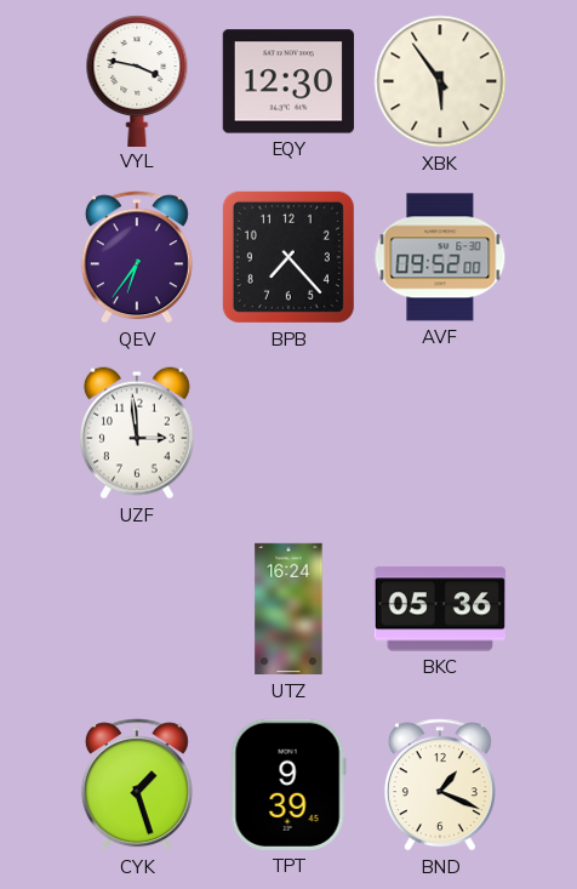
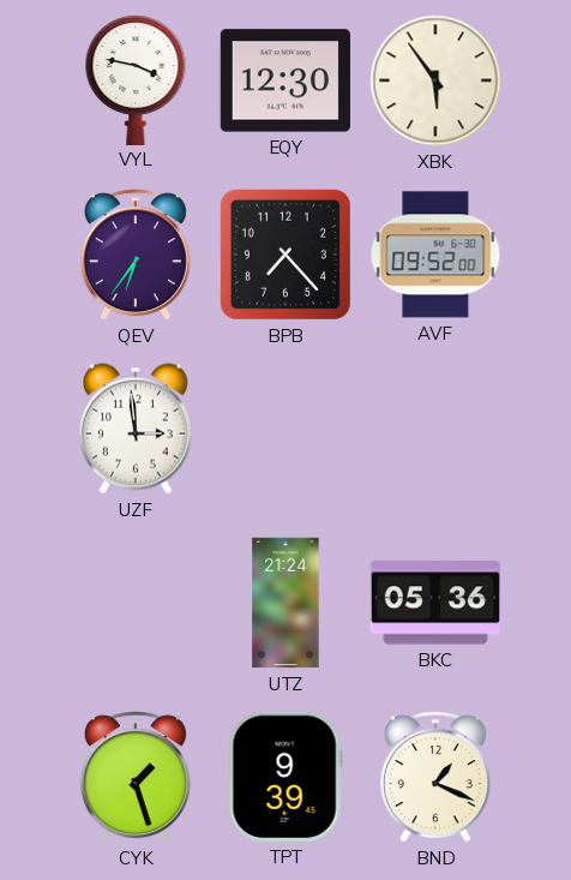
UTZ: 16:24 -> 21:24 (285, 603)
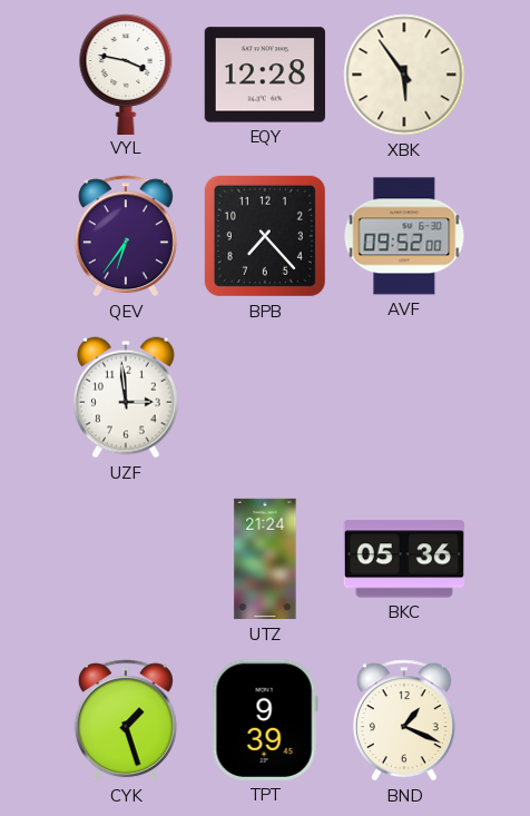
EQY: 12:30 -> 12:28 (265, 75)
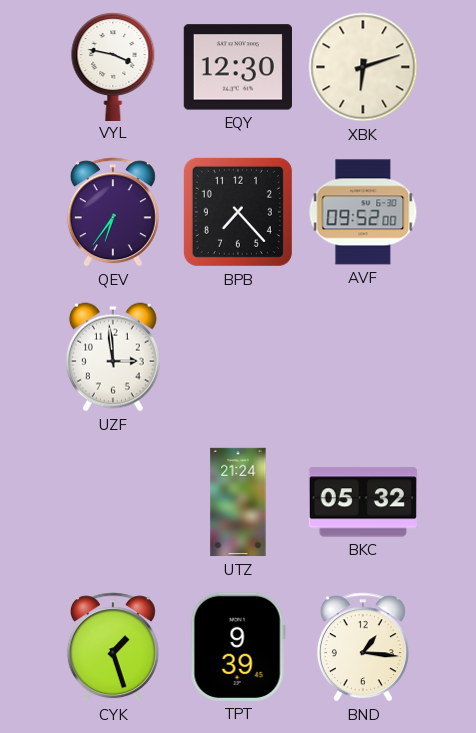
EQY: 12:28 -> 12:30 (238, 67)
XBK: 5:54 -> 6:12 (363, 67)
BKC: 05:36 -> 05:32 (363, 502)
BND: 1:19 -> 1:16 (363, 647)
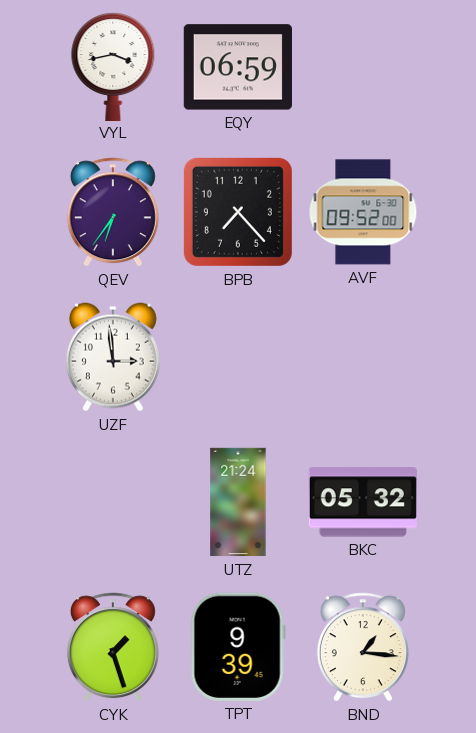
VYL: 3:47 -> 3:43 (113, 66)
EQY: 12:30 -> 06:59 (238, 67)
XBK: 6:12 -> none (363, 67)
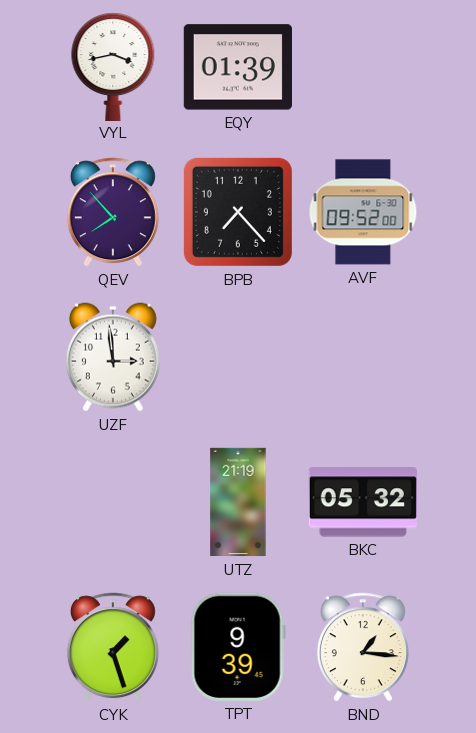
EQY: 06:59 -> 01:39 (238, 67)
QEV: 6:36 -> 7:53 (113, 212)
UTZ: 21:24 -> 21:19 (238, 502)
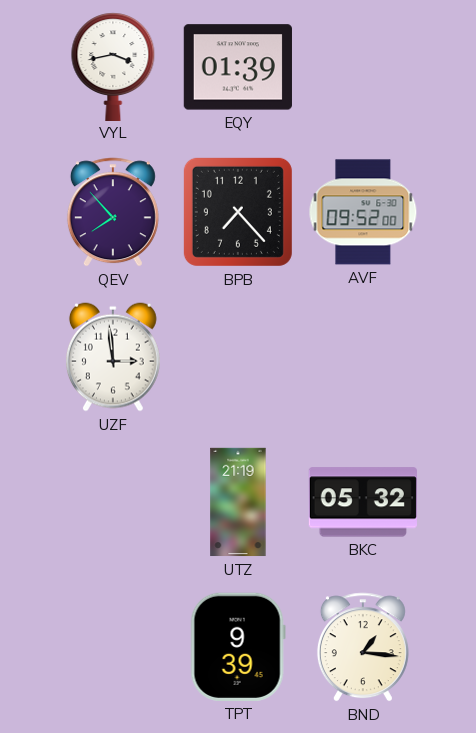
CYK: 1:27 -> none (113, 647)
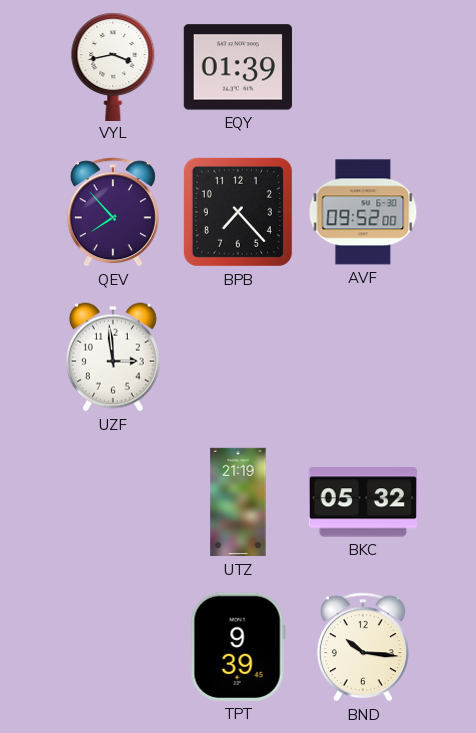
BND: 1:16 -> 10:16 (363, 647)
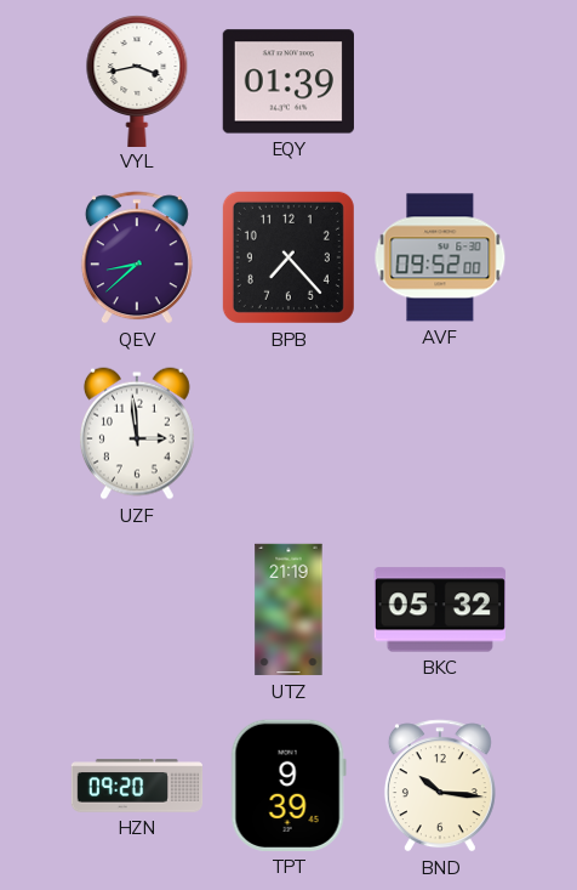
QEV: 7:53 -> 8:38 (137, 257)
HZN: none -> 09:20 (137, 786)
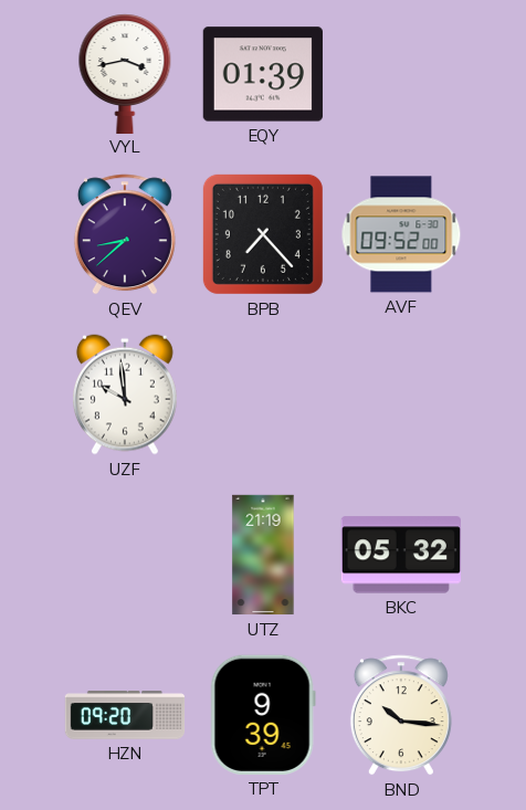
UZF: 2:59 -> 9:59 (125, 395)
